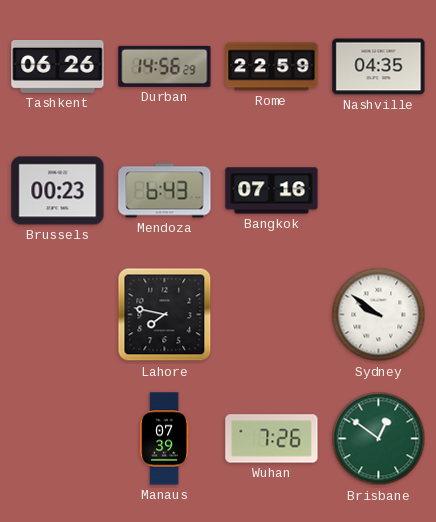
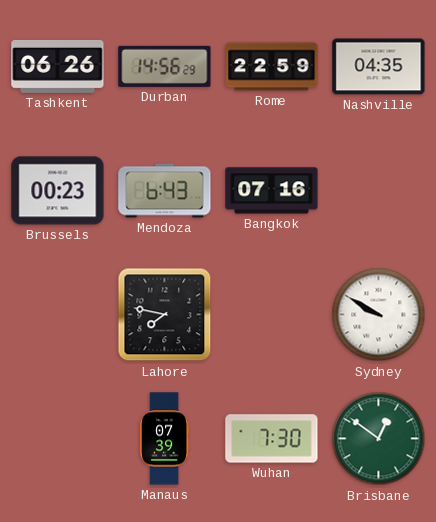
Sydney: 9:51 -> 9:50 (379, 315)
Wuhan: 7:26 -> 7:30 (272, 439)
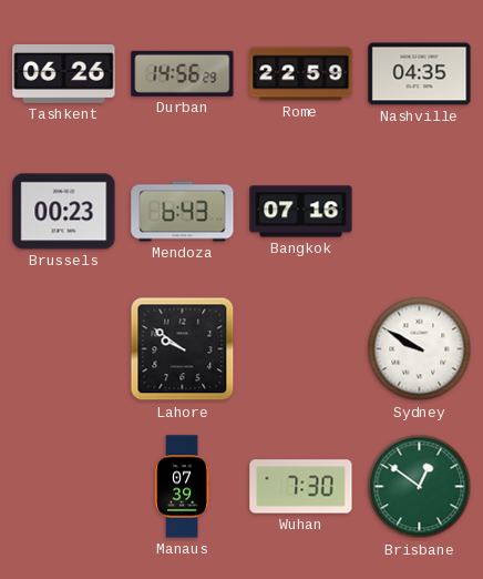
Lahore: 7:47 -> 9:51 (183, 349)
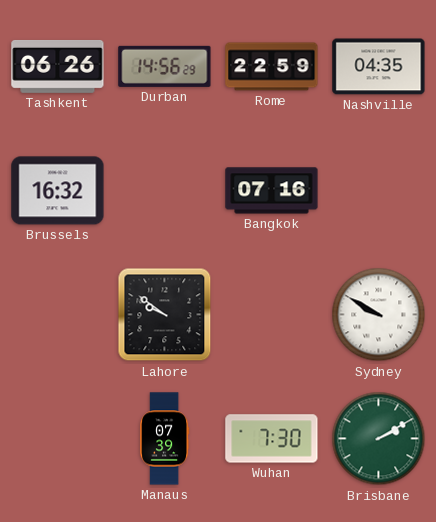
Brussels: 00:23 -> 16:32 (58, 191)
Mendoza: 6:43 -> none (183, 212)
Brisbane: 12:51 -> 2:10 (379, 439)
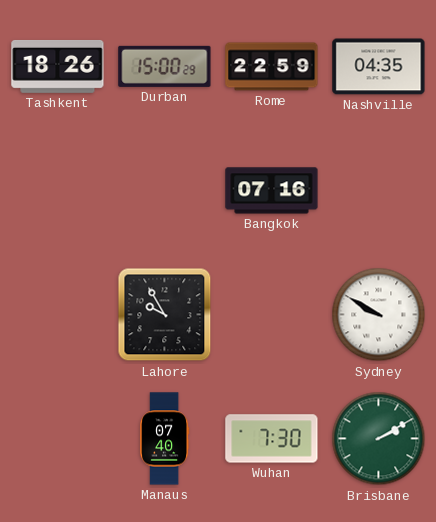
Tashkent: 06:26 -> 18:26 (58, 66)
Durban: 14:56 -> 15:00 (165, 66)
Brussels: 16:32 -> none (58, 191)
Lahore: 9:51 -> 9:55 (165, 315)
Manaus: 07:39 -> 07:40 (165, 439)
